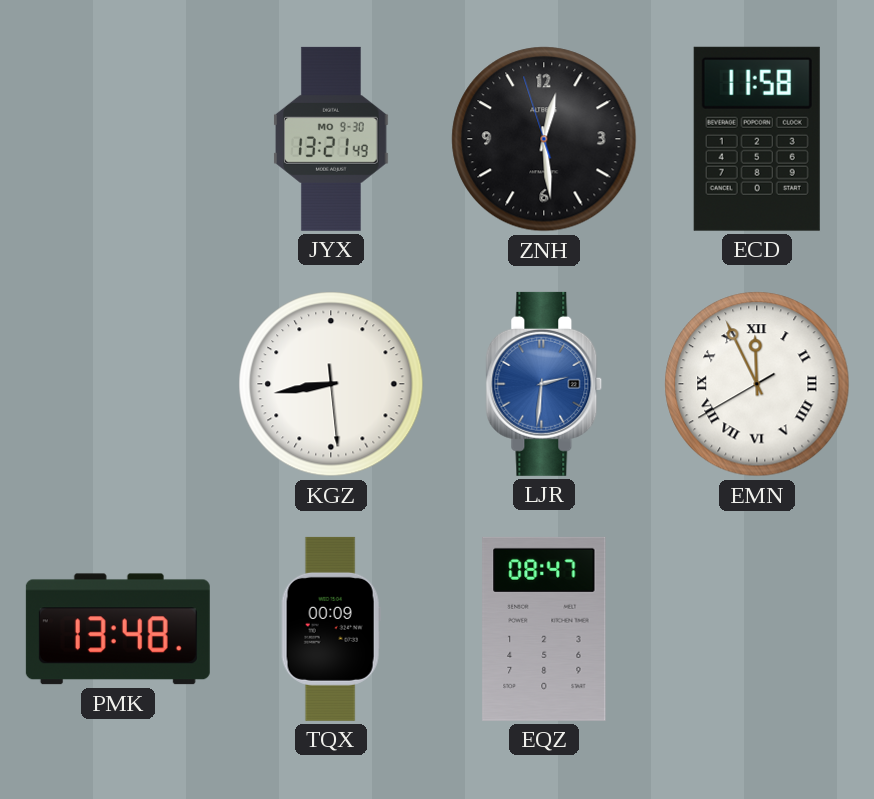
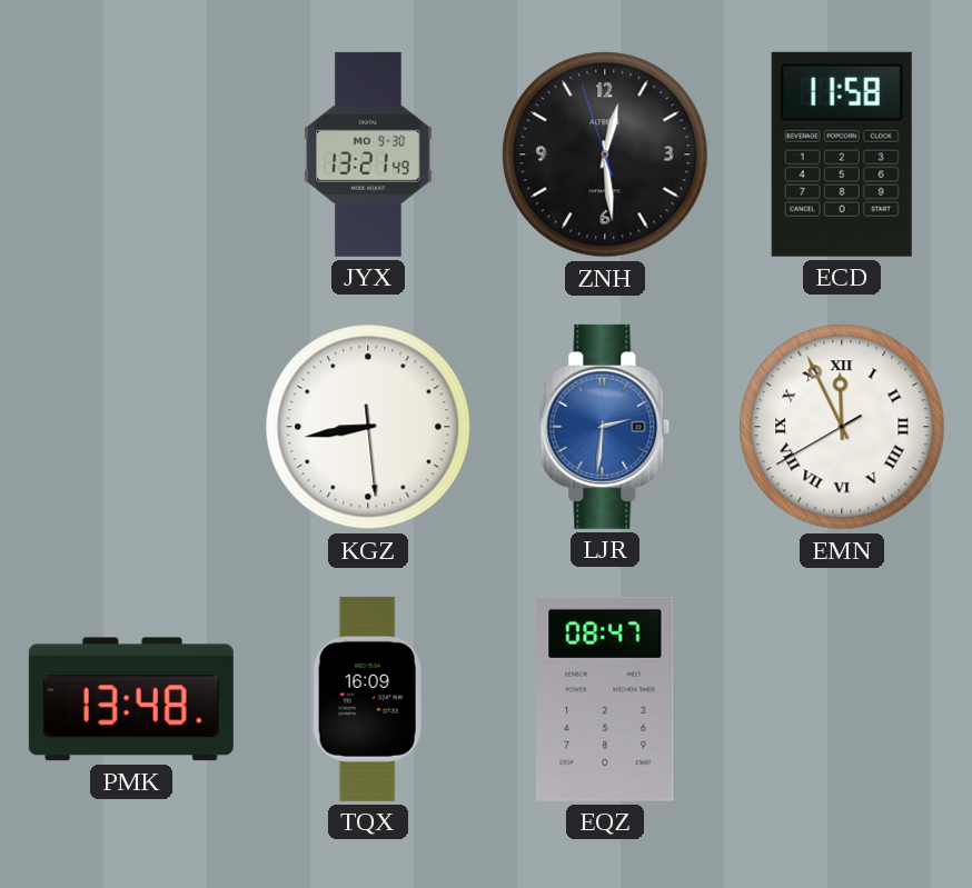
TQX: 00:09 -> 16:09 (368, 699)
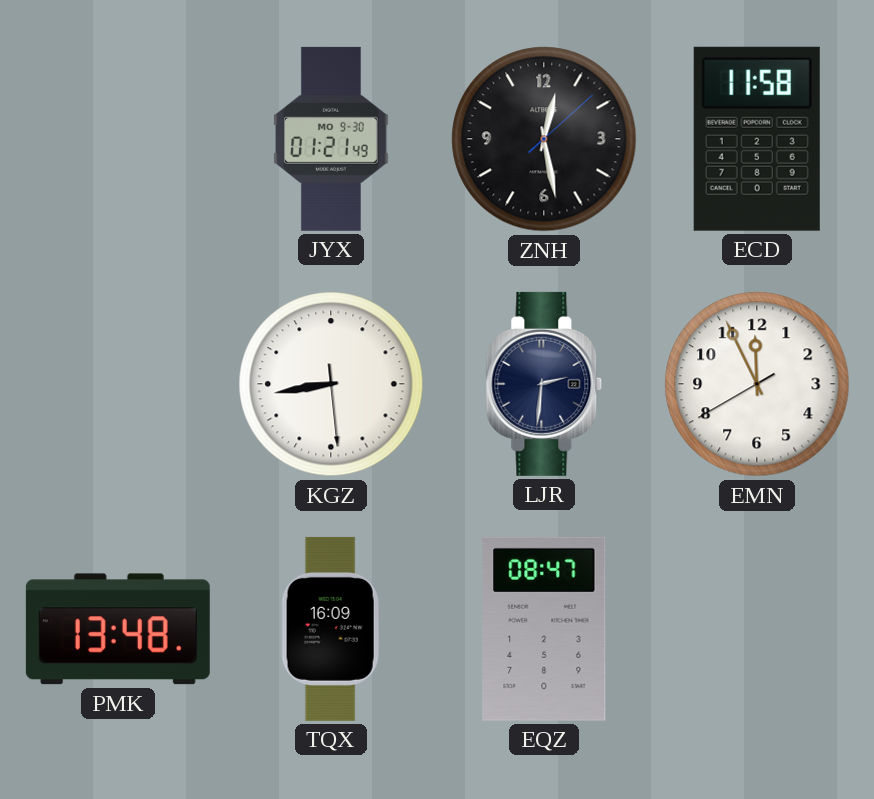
JYX: 13:21 -> 01:21 (331, 139)
ZNH: 12:28:57 -> 12:28:08 (544, 139)
LJR dial: blue -> navy (544, 384)
EMN numerals: Roman -> Arabic (757, 384)
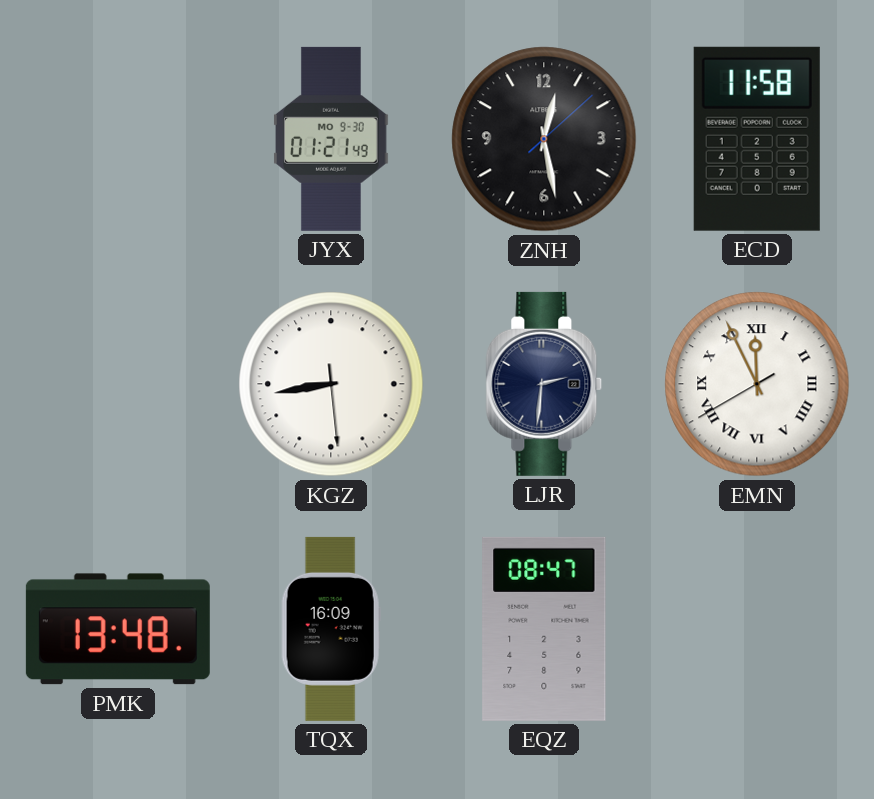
EMN numerals: Arabic -> Roman (757, 384)
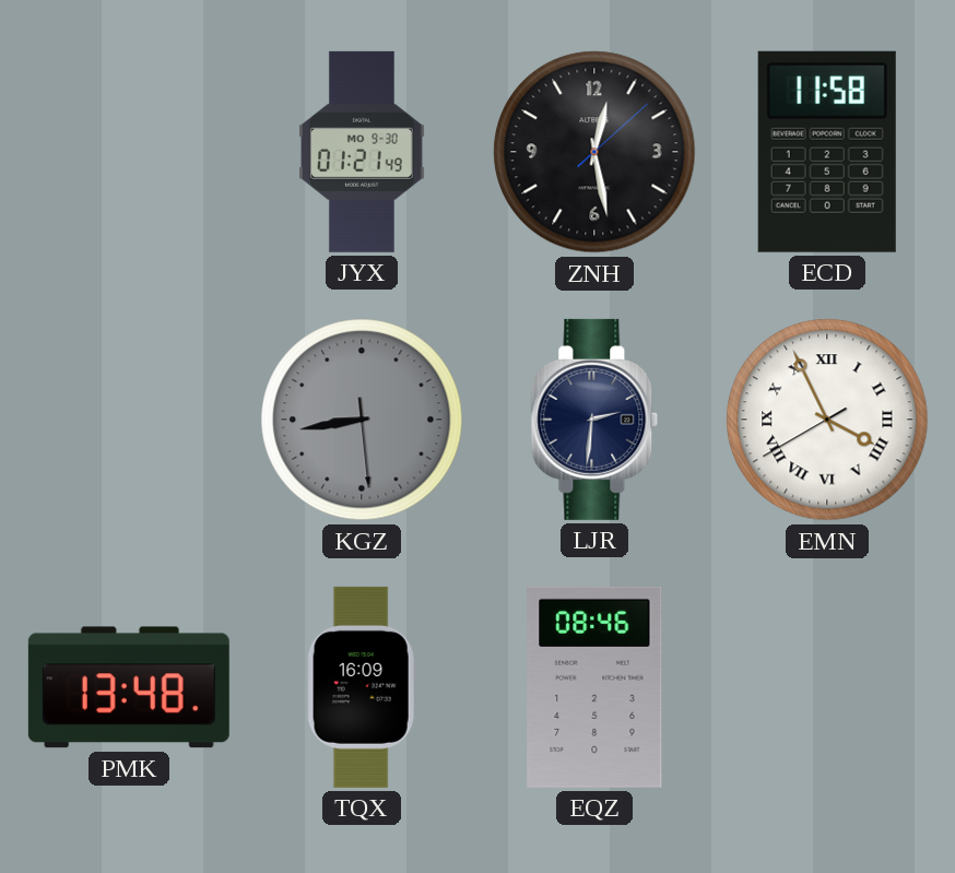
KGZ dial: white -> grey (362, 420)
EMN: 11:55 -> 3:55 (827, 420)
EQZ: 08:47 -> 08:46 (594, 687)
